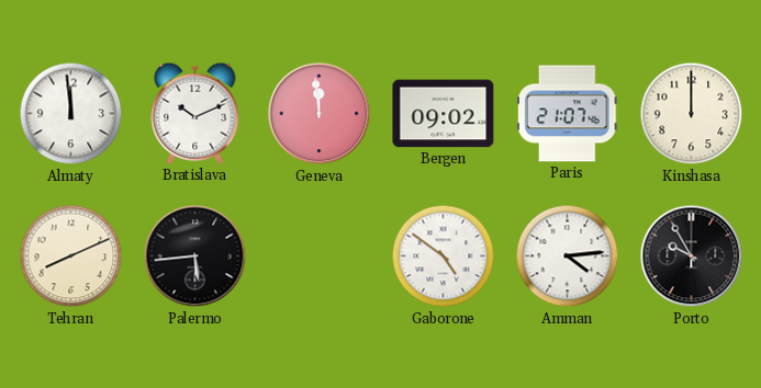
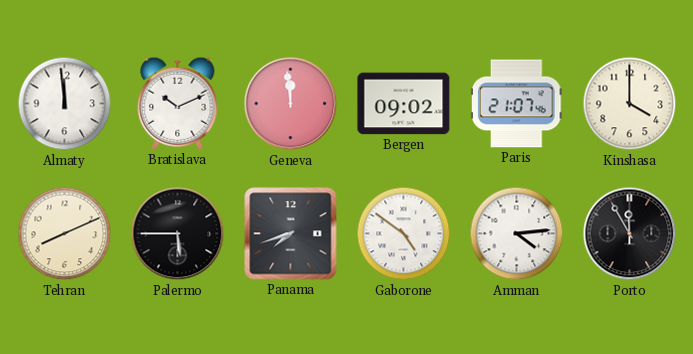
Kinshasa: 12:00 -> 4:00 (630, 104)
Palermo: 5:44 -> 5:45 (178, 234)
Panama: none -> 7:42 (291, 234)
Porto: 9:55 -> 11:55 (630, 234)
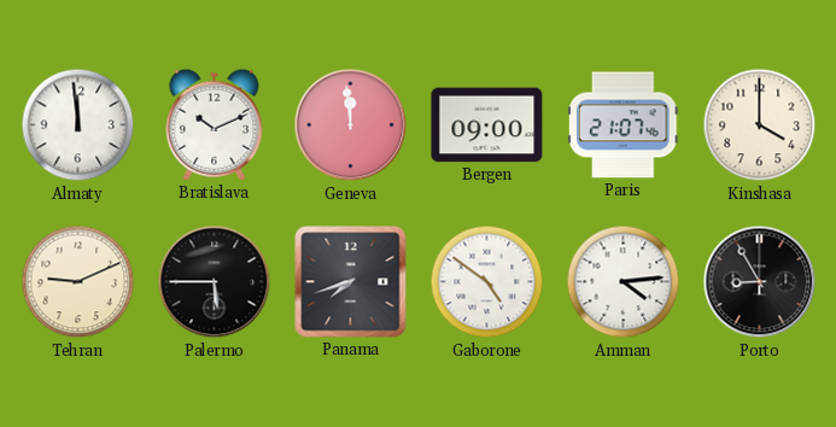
Bergen: 09:02 -> 09:00 (487, 125)
Tehran: 8:11 -> 9:11 (78, 282)
Porto: 11:55 -> 8:55 (760, 282)
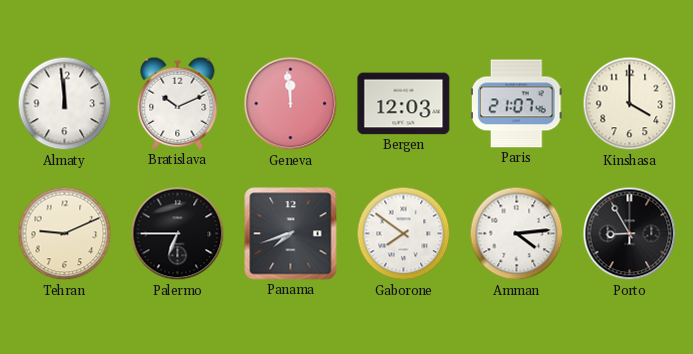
Bergen: 09:00 -> 12:03 (404, 104)
Palermo: 5:45 -> 6:45 (178, 234)
Gaborone: 4:51 -> 7:51 (404, 234)
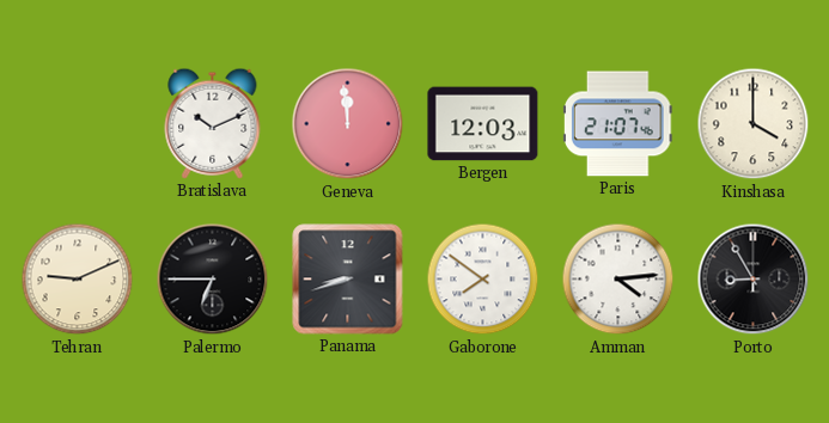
Almaty: 11:59 -> none (65, 104)
Panama: 7:42 -> 8:42 (348, 280)
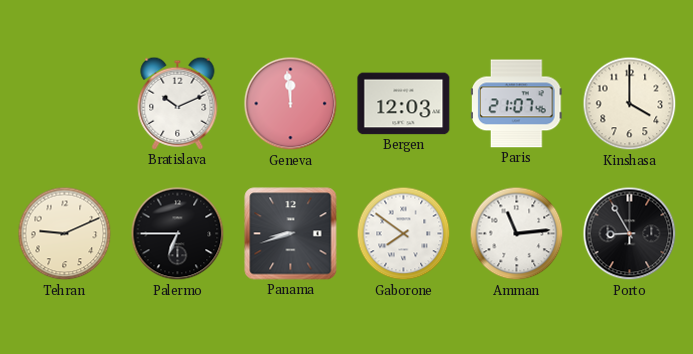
Amman: 4:14 -> 11:14 (517, 234)
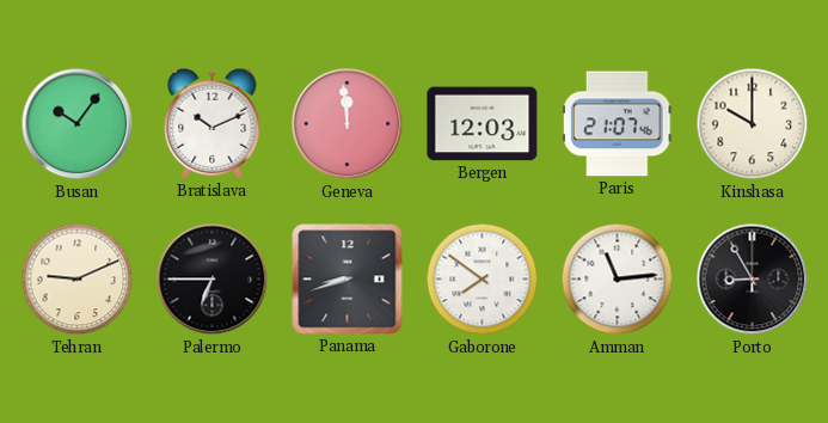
Busan: none -> 10:06 (78, 124)
Kinshasa: 4:00 -> 10:00 (753, 124)
